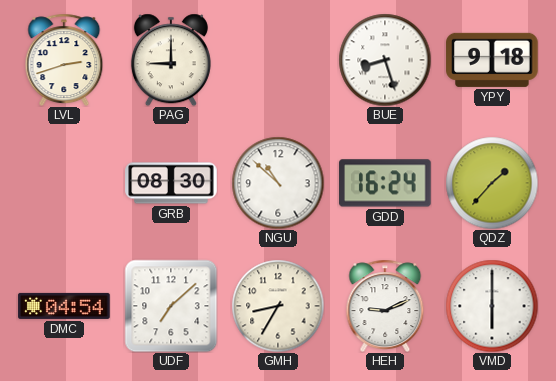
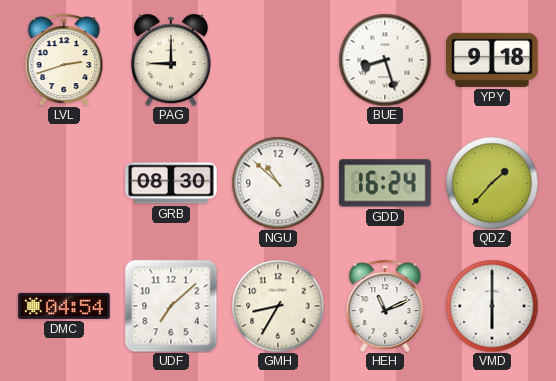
HEH: 9:11 -> 11:11 (385, 305)
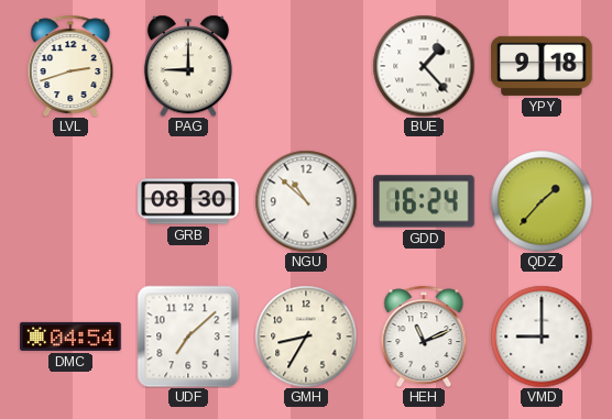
BUE: 8:27 -> 1:23 (424, 66)
VMD: 6:00 -> 9:00 (542, 337)
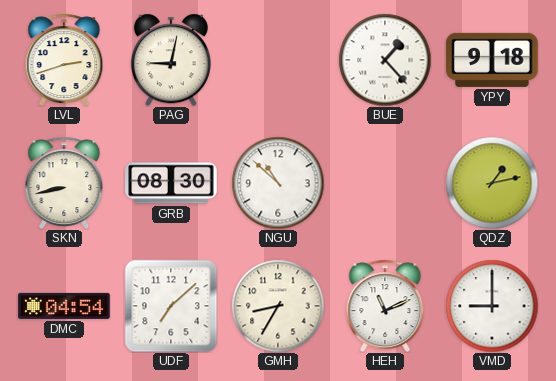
PAG: 9:00 -> 9:02 (171, 60)
SKN: none -> 8:43 (64, 182)
GDD: 16:24 -> none (424, 201)
QDZ: 1:37 -> 1:13 (492, 183)
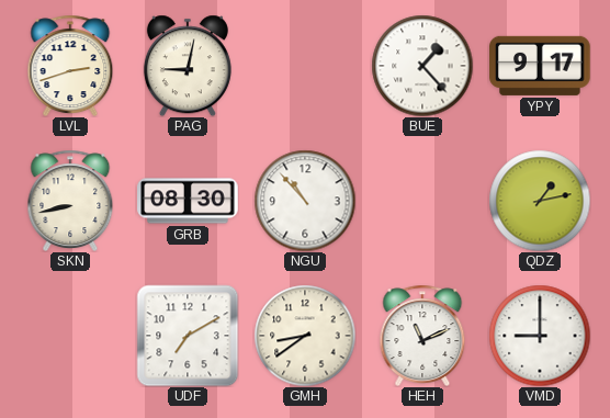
YPY: 9:18 -> 9:17 (540, 66)
NGU: 10:52 -> 10:53 (305, 201)
DMC: 04:54 -> none (64, 306)
UDF: 7:08 -> 7:10 (188, 336)
GMH: 8:35 -> 8:39 (305, 336)
